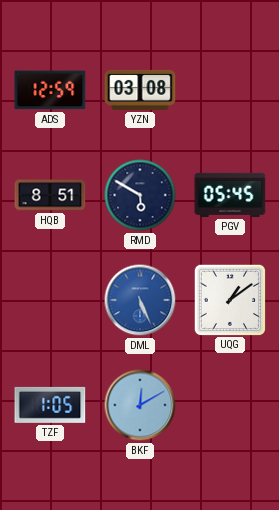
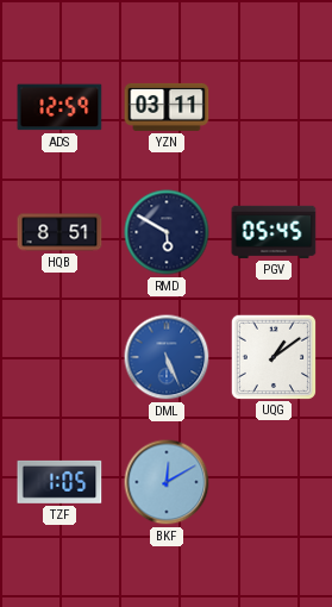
YZN: 03:08 -> 03:11 (167, 107)
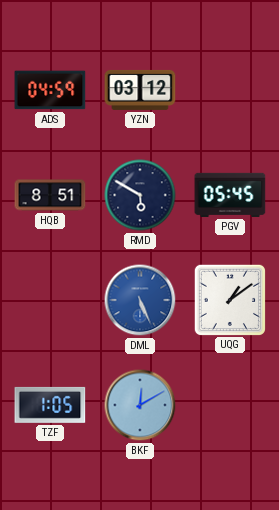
ADS: 12:59 -> 04:59 (50, 90)
YZN: 03:11 -> 03:12 (140, 90)
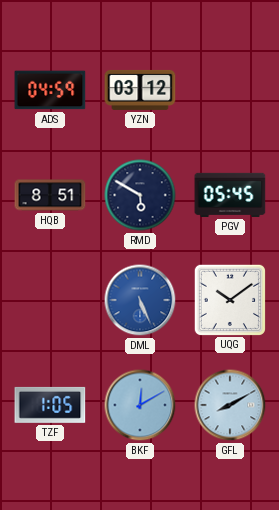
UQG: 1:09 -> 10:09 (229, 299)
GFL: none -> 8:10 (230, 405)
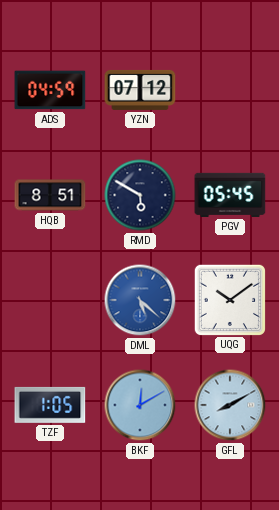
YZN: 03:12 -> 07:12 (140, 90)
DML: 5:26 -> 5:22 (140, 300)
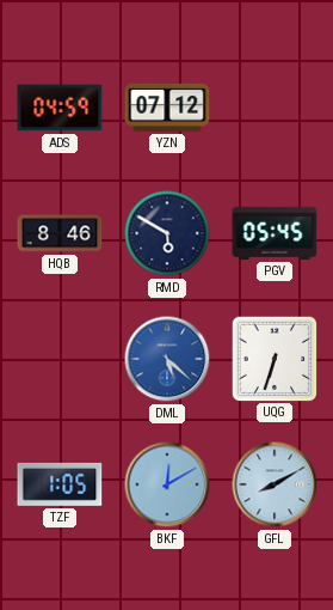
HQB: 8:51 -> 8:46 (60, 233)
UQG: 10:09 -> 6:33 (273, 358)
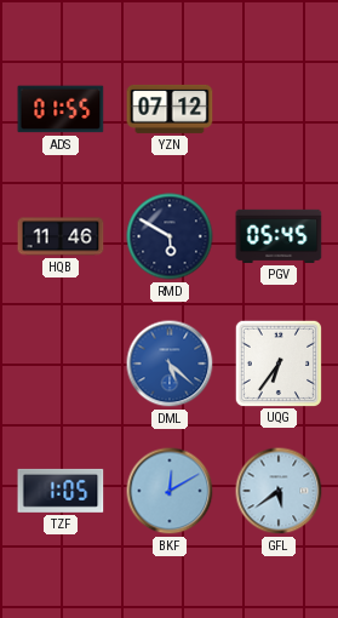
ADS: 04:59 -> 01:55 (61, 109)
HQB: 8:46 -> 11:46 (61, 236)
UQG: 6:33 -> 6:36 (277, 362)
GFL: 8:10 -> 5:39 (279, 491)
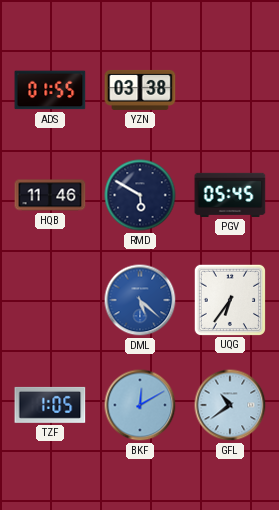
YZN: 07:12 -> 03:38 (140, 90)
GFL: 5:39 -> 10:39 (230, 405)
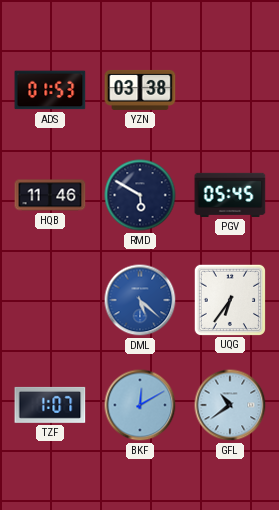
ADS: 01:55 -> 01:53 (50, 90)
TZF: 1:05 -> 1:07 (50, 405)
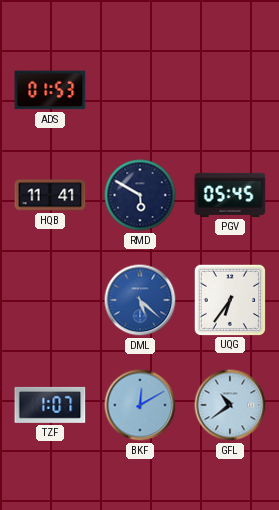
YZN: 03:38 -> none (140, 90)
HQB: 11:46 -> 11:41 (50, 195)
